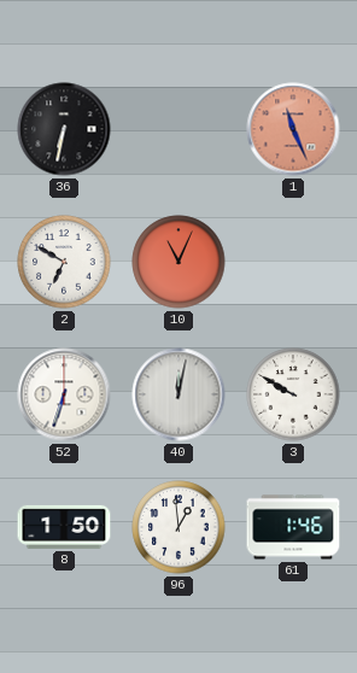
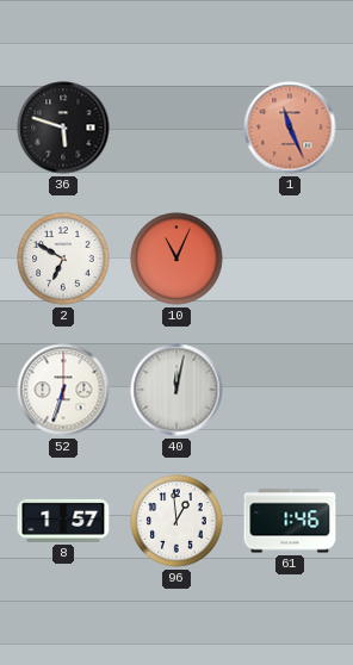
36: 6:32 -> 5:48 (63, 128)
3: 9:50 -> none (293, 394)
8: 1:50 -> 1:57 (63, 521)
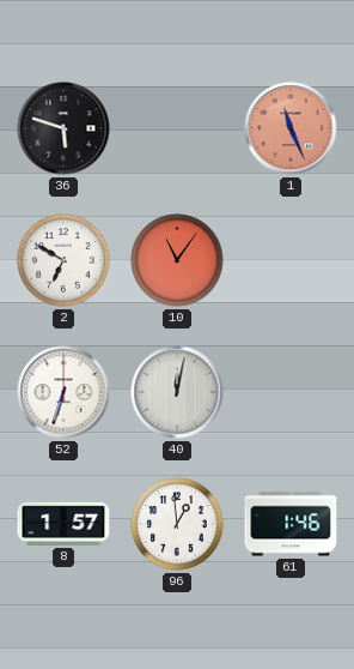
10: 11:04 -> 11:06 (177, 260)
